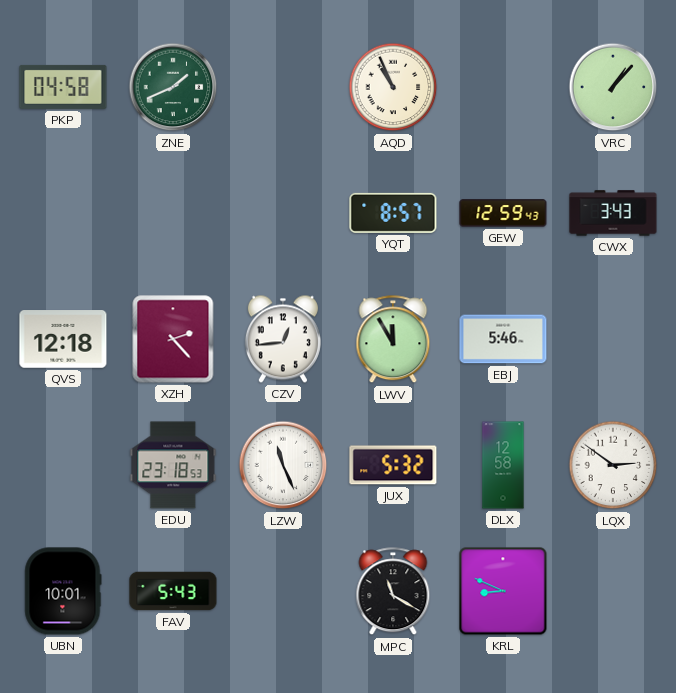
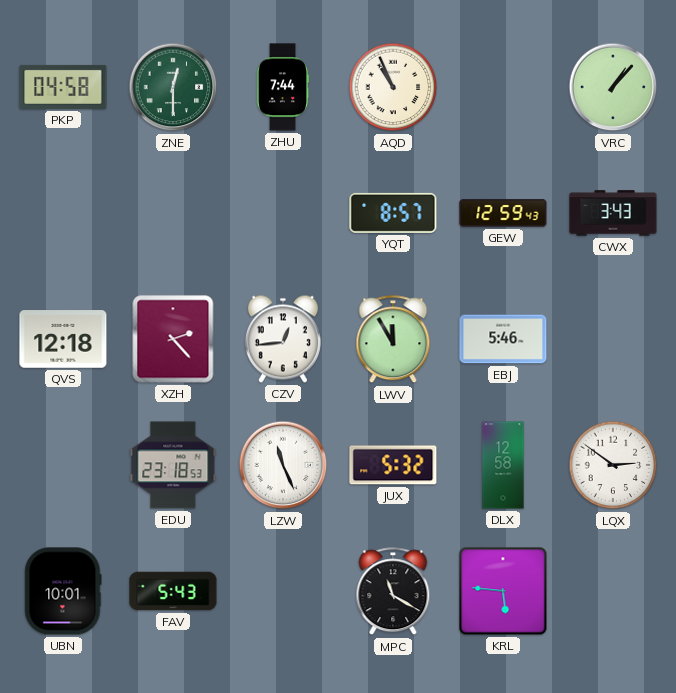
ZNE: 1:41 -> 12:30 (173, 87)
ZHU: none -> 7:44 (283, 87)
KRL: 8:49 -> 5:46 (503, 591)
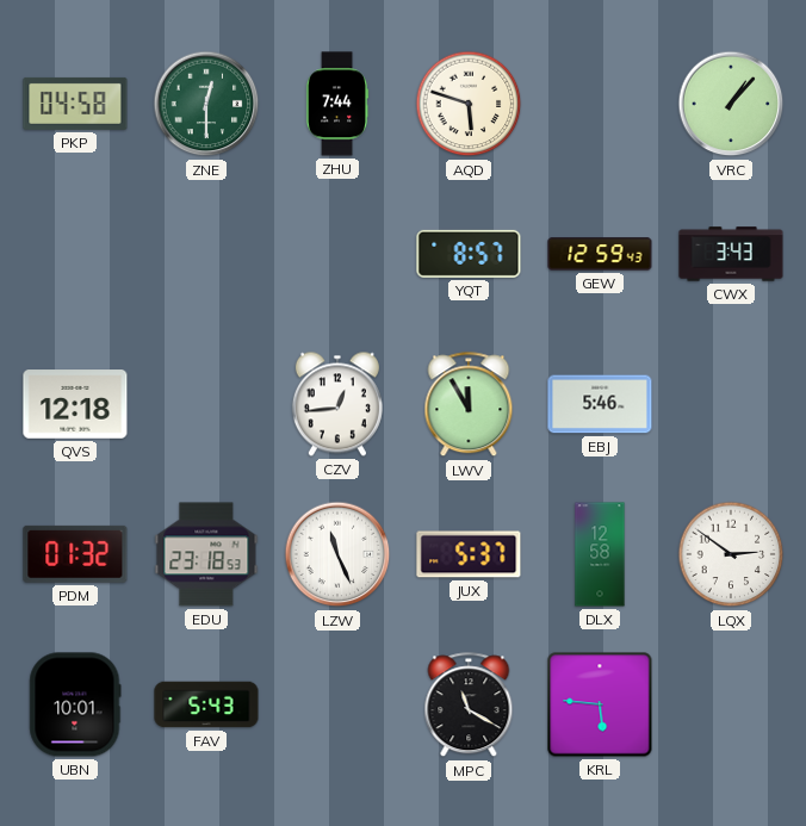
AQD: 10:56 -> 5:48 (469, 104)
XZH: 2:23 -> none (173, 339)
PDM: none -> 01:32 (75, 554)
JUX: 5:32 -> 5:37 (469, 554)
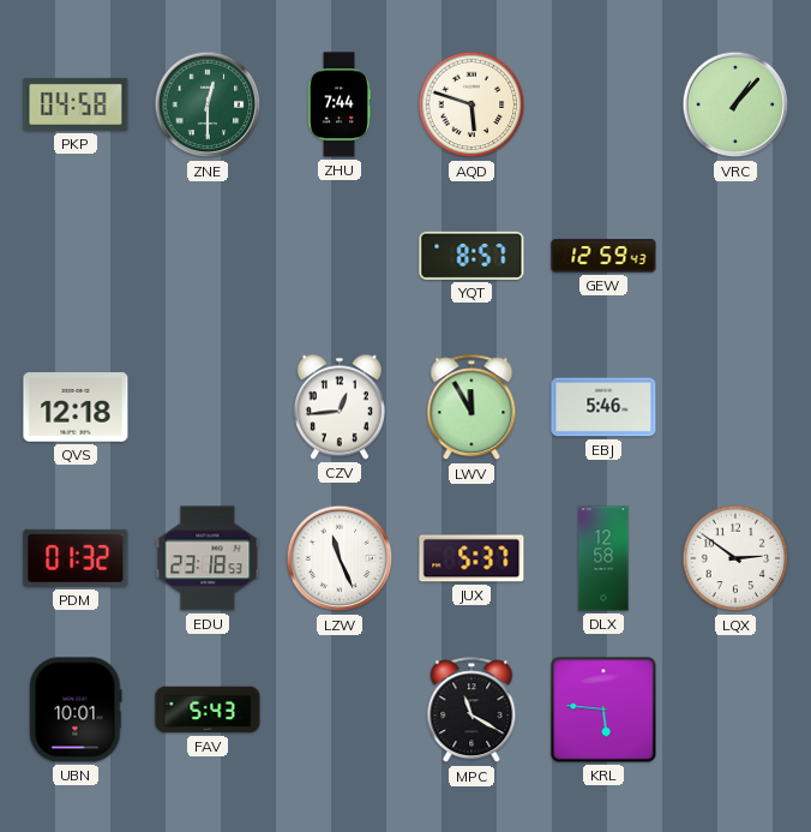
CWX: 3:43 -> none (731, 254)
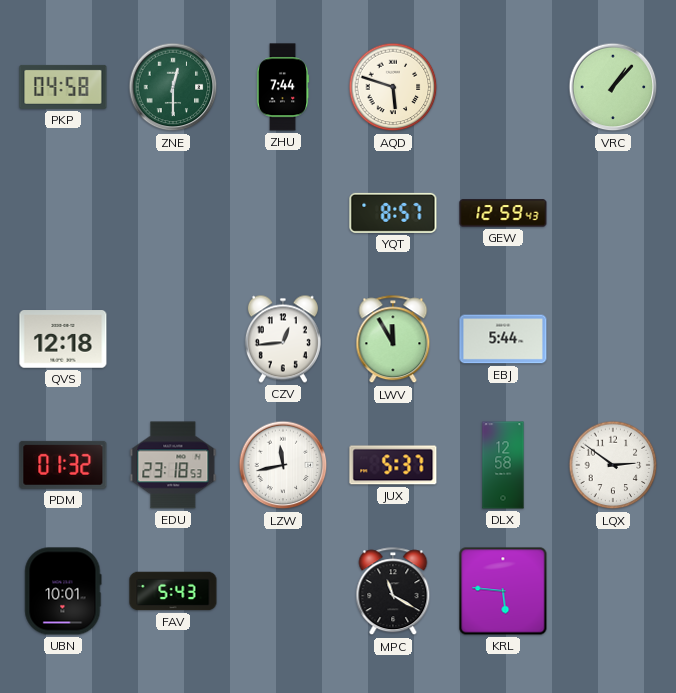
EBJ: 5:46 -> 5:44 (503, 339)
LZW: 11:26 -> 11:43 (283, 465)
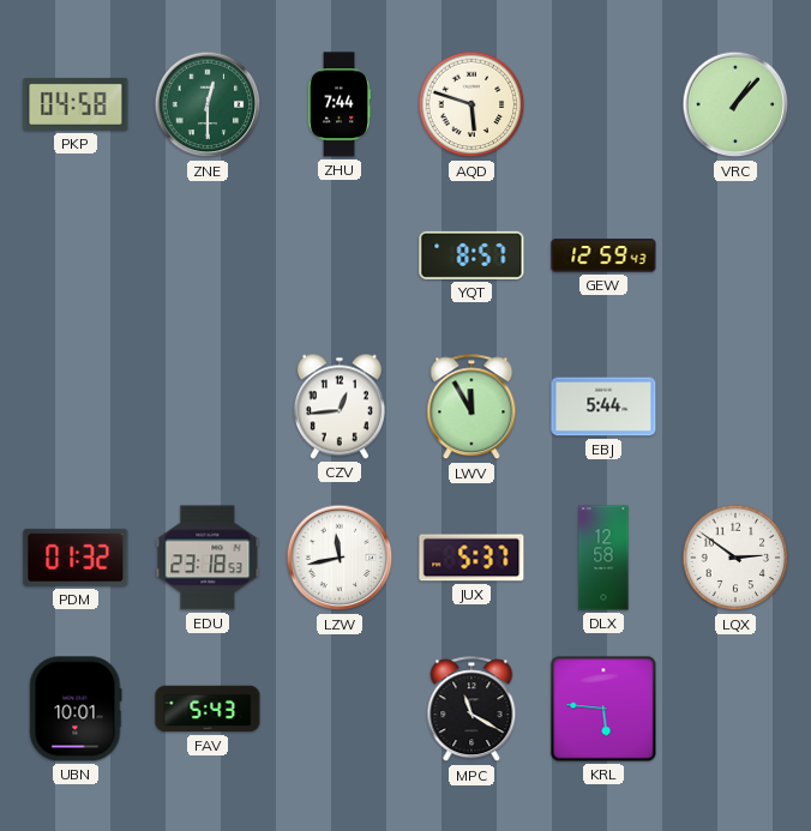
QVS: 12:18 -> none (63, 339)
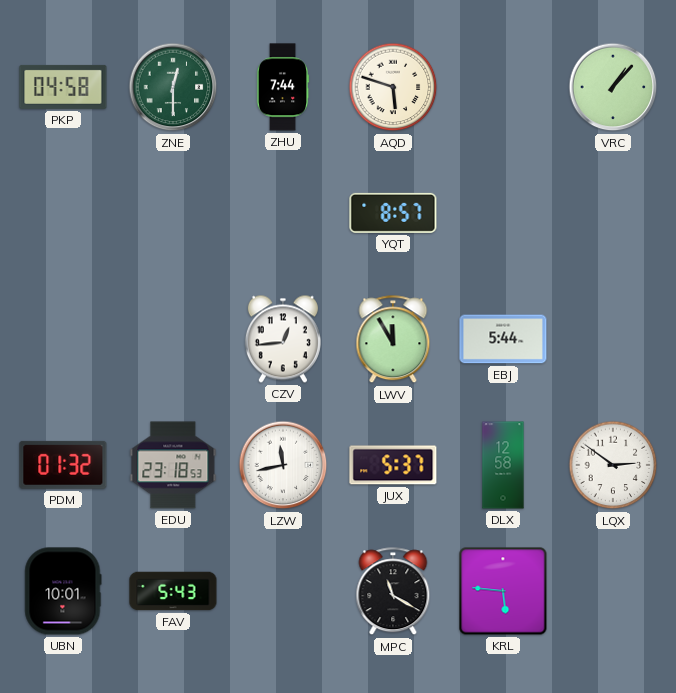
GEW: 12:59 -> none (603, 255)
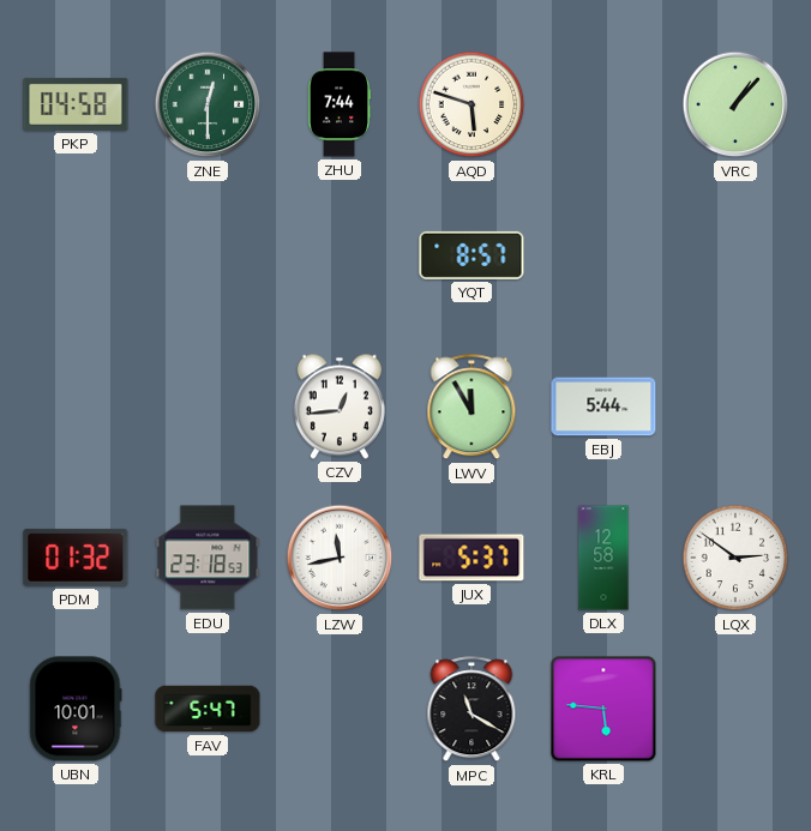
FAV: 5:43 -> 5:47 (208, 709)
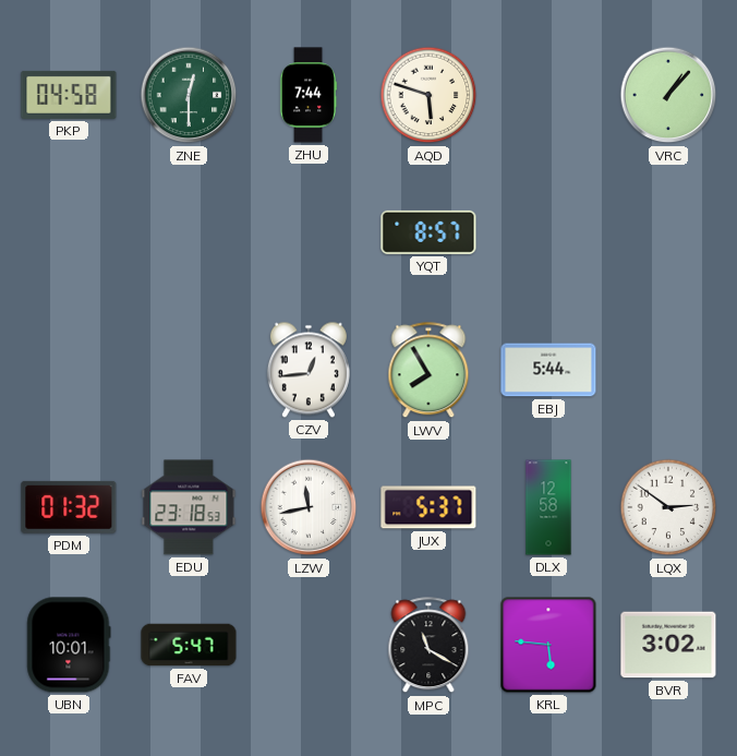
LWV: 11:55 -> 7:55 (428, 371)
BVR: none -> 3:02 (668, 645)
